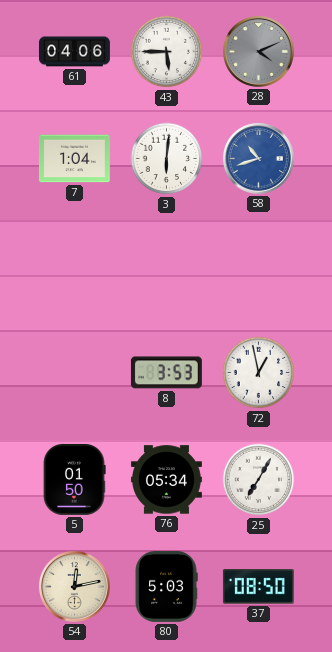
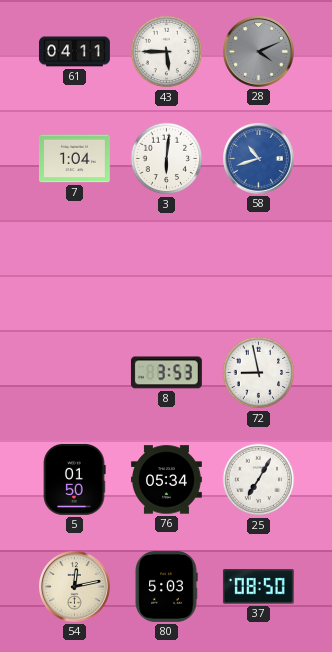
61: 04:06 -> 04:11 (74, 52)
72: 12:58 -> 8:58 (259, 373)
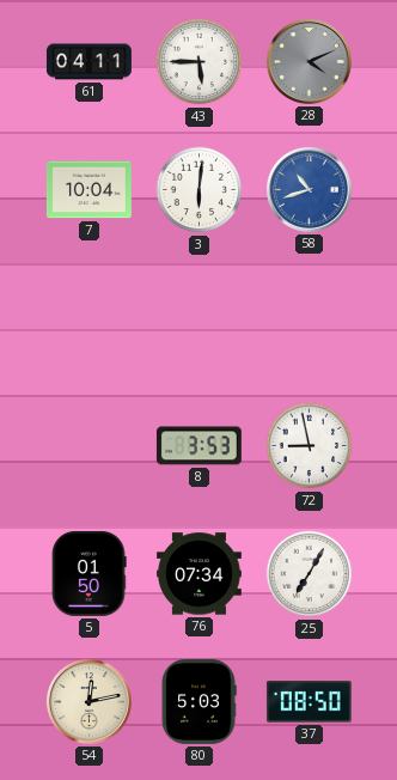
7: 1:04 -> 10:04 (88, 190)
76: 05:34 -> 07:34 (198, 574)
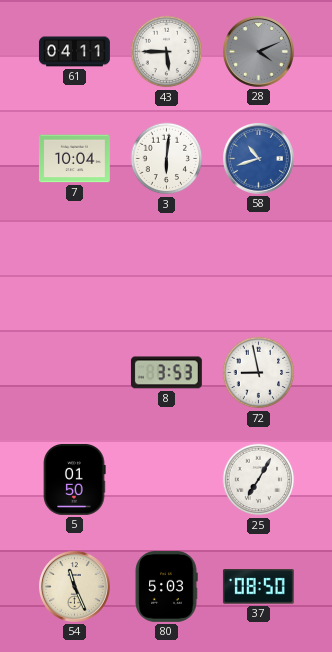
76: 07:34 -> none (198, 574)
54: 12:13 -> 11:26 (74, 586)
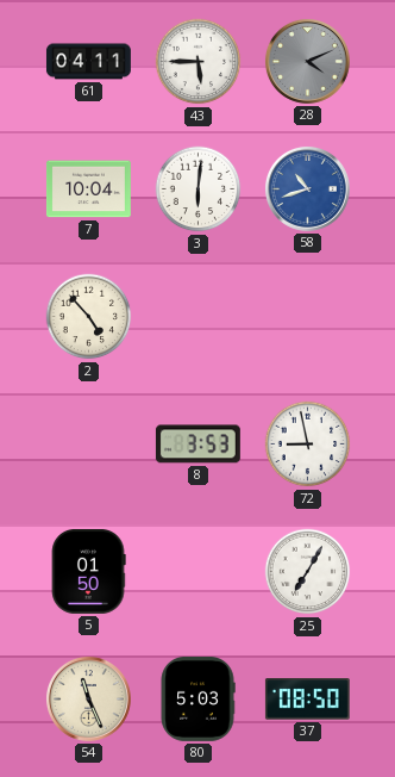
2: none -> 4:53 (89, 317)
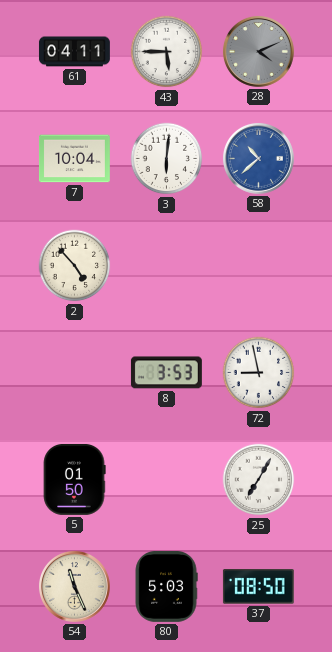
58: 10:42 -> 10:38 (258, 158)
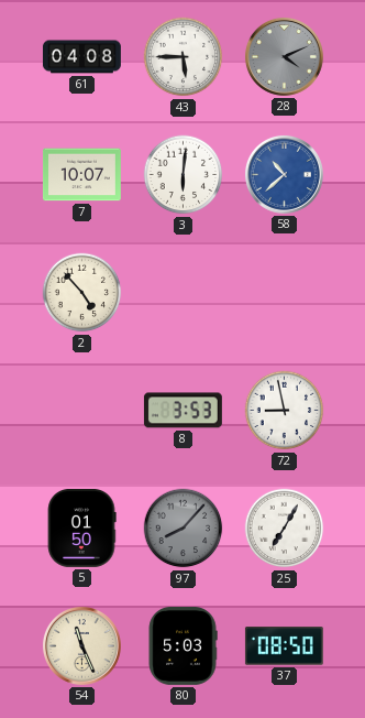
61: 04:11 -> 04:08 (81, 57)
7: 10:04 -> 10:07 (81, 175)
97: none -> 8:07 (184, 529)
